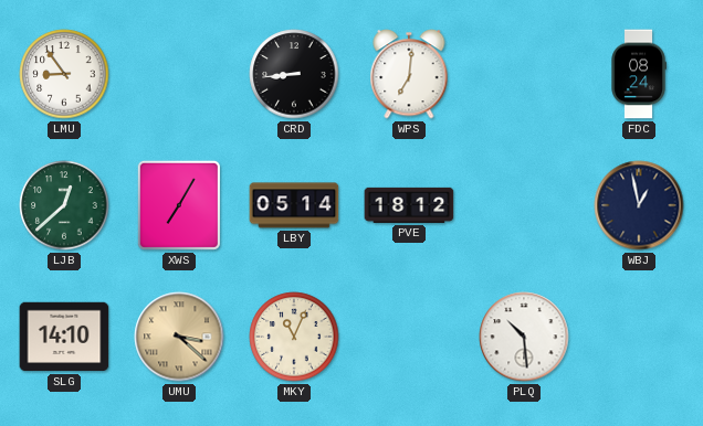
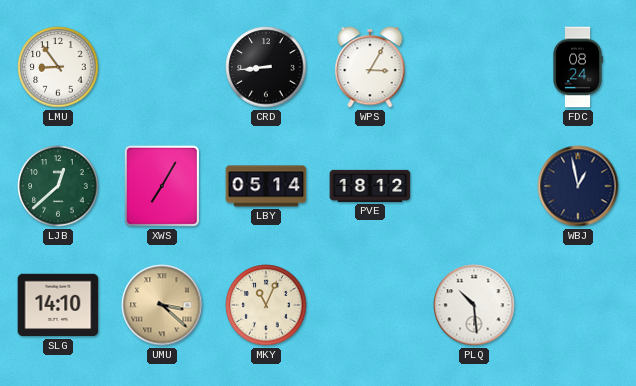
WPS: 7:01 -> 3:05 (370, 67)
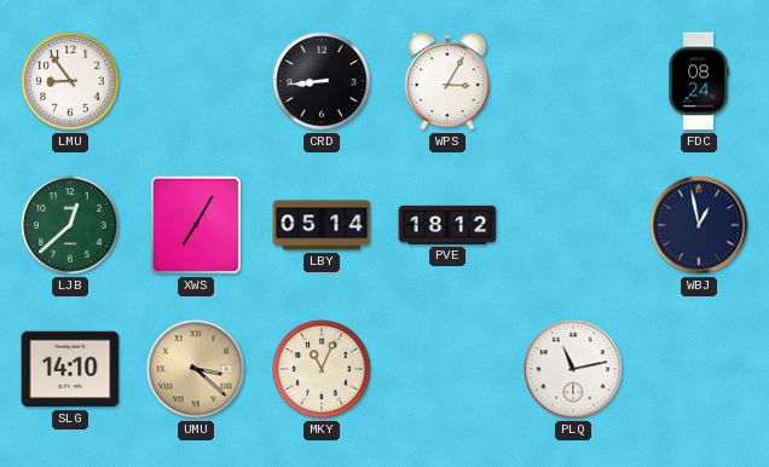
PLQ: 10:29 -> 11:13 (573, 369)
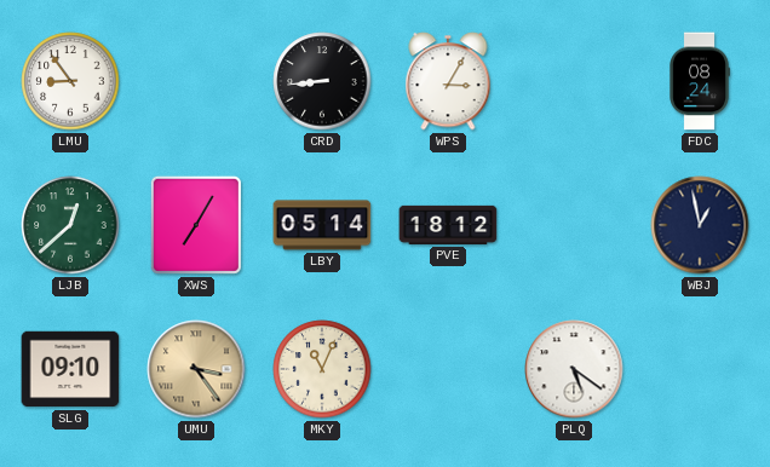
SLG: 14:10 -> 09:10 (70, 369)
UMU: 3:22 -> 3:24 (196, 369)
PLQ: 11:13 -> 5:21 (574, 369)
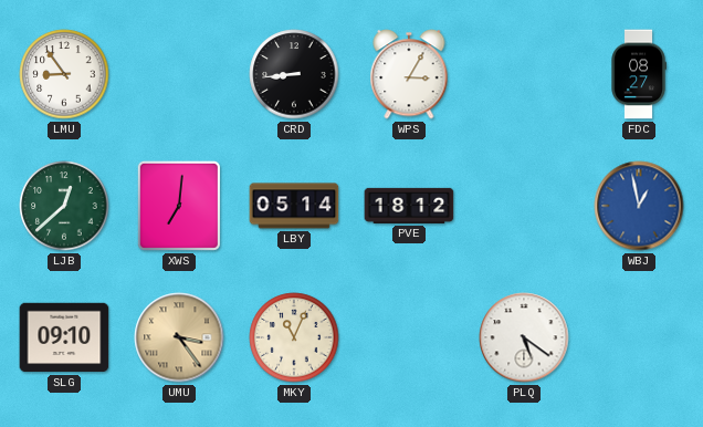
FDC: 08:24 -> 08:27 (639, 74)
XWS: 7:05 -> 7:01 (179, 206)
WBJ dial: navy -> blue (639, 206)
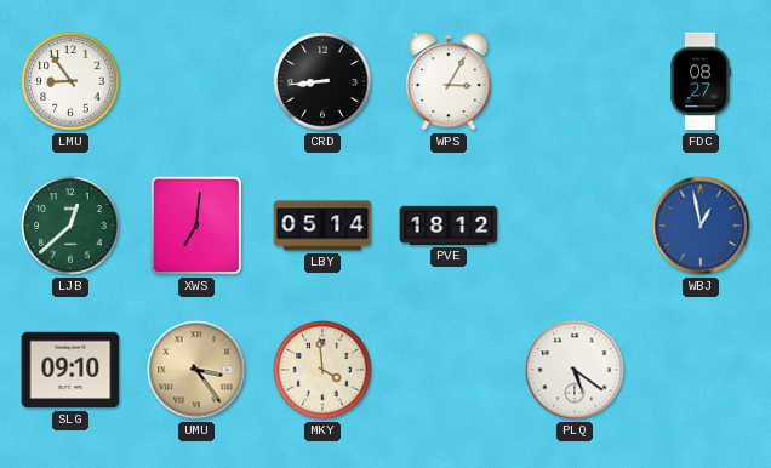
MKY: 11:04 -> 3:59 (322, 370)
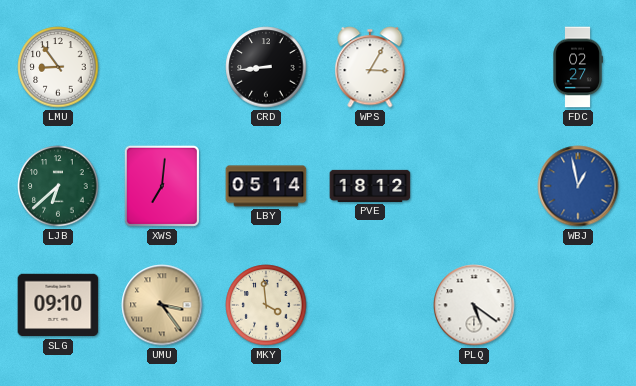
FDC: 08:27 -> 02:27 (578, 67)
LJB: 12:38 -> 6:38 (58, 186)
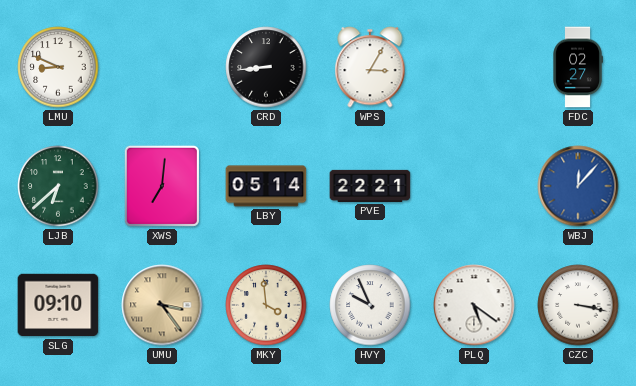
LMU: 8:54 -> 8:49 (58, 67)
PVE: 18:12 -> 22:21 (370, 186)
WBJ: 12:58 -> 12:07 (578, 186)
HVY: none -> 9:56 (370, 305)
CZC: none -> 3:17 (578, 305)
